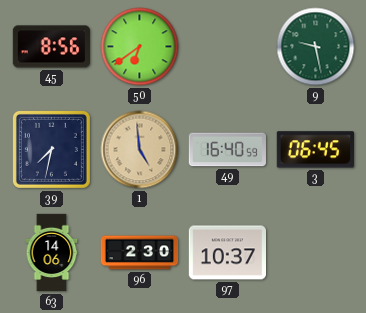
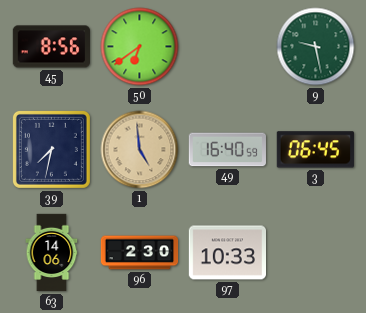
97: 10:37 -> 10:33 (227, 253)
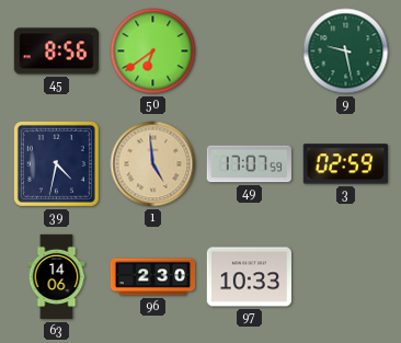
39: 7:32 -> 4:32 (56, 163)
49: 16:40 -> 17:07 (249, 164)
3: 06:45 -> 02:59 (345, 164)
